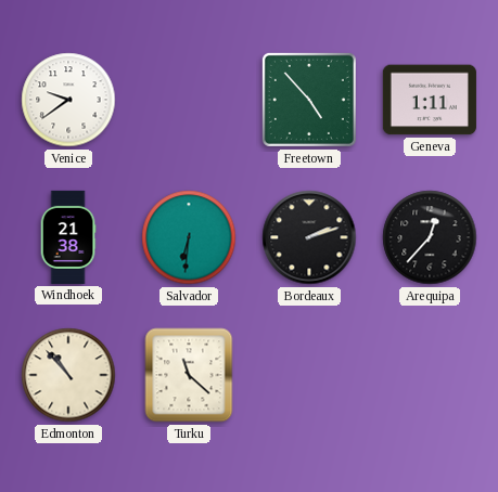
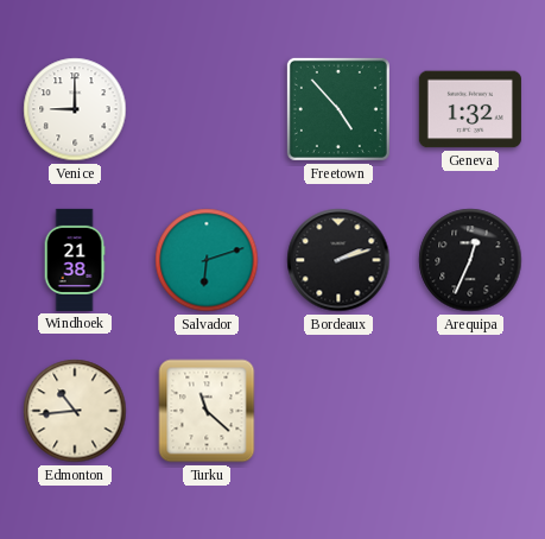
Venice: 9:39 -> 9:00 (75, 109)
Geneva: 1:11 -> 1:32 (470, 109)
Salvador: 6:31 -> 6:12 (207, 260)
Arequipa: 12:37 -> 12:34 (470, 260)
Edmonton: 10:53 -> 10:44 (75, 411)
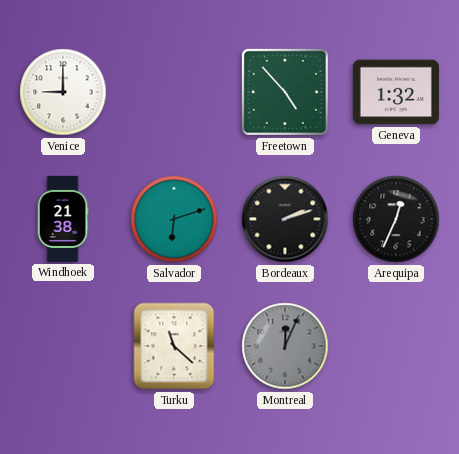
Edmonton: 10:44 -> none (75, 411)
Montreal: none -> 12:04 (285, 346)
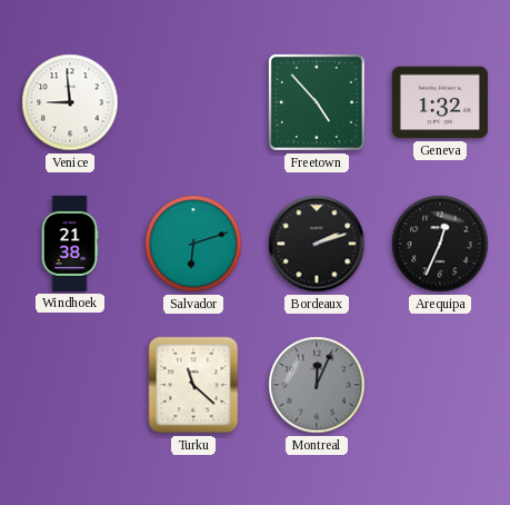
Venice: 9:00 -> 8:59 (70, 102)
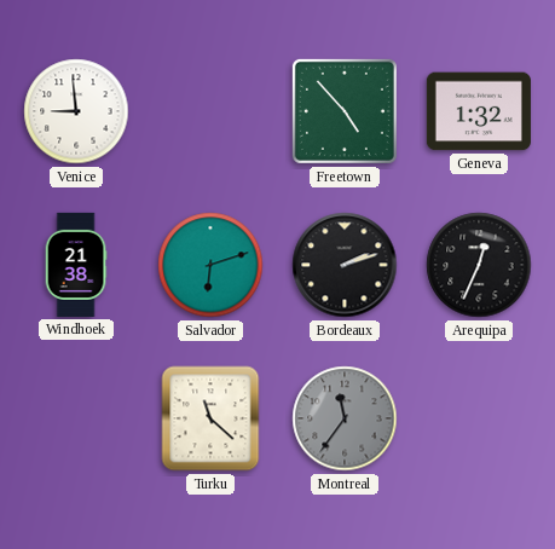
Montreal: 12:04 -> 11:36 (345, 418)
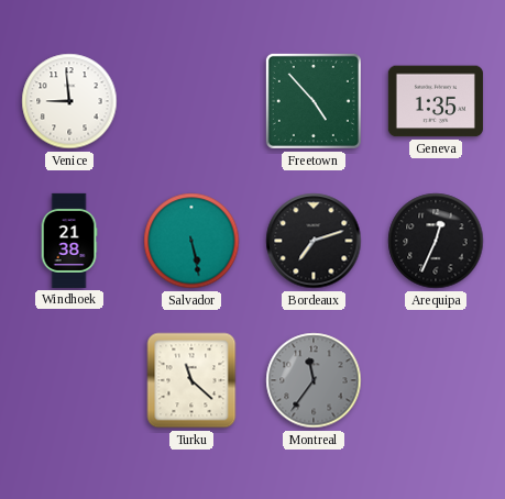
Geneva: 1:32 -> 1:35 (436, 101)
Salvador: 6:12 -> 5:28 (191, 241)
Bordeaux: 2:12 -> 7:12 (314, 241)
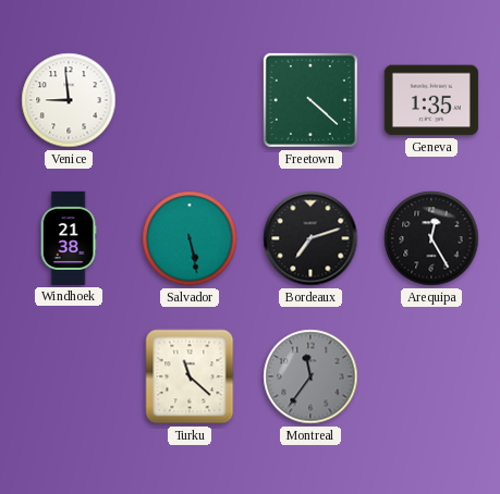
Freetown: 4:53 -> 4:22 (310, 100)
Arequipa: 12:34 -> 12:25 (431, 238)
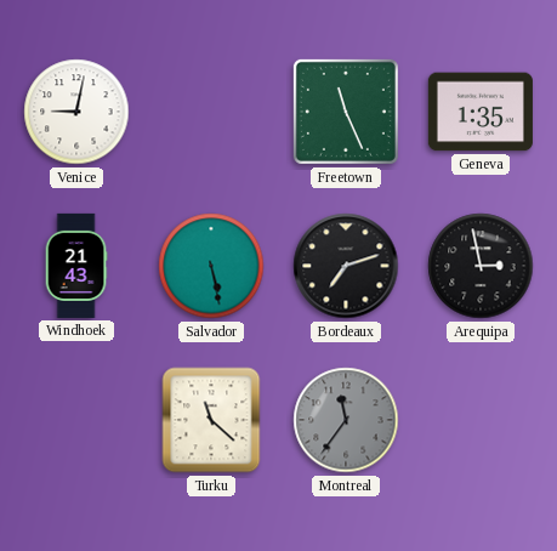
Venice: 8:59 -> 9:02 (76, 112)
Freetown: 4:22 -> 11:26 (346, 112)
Windhoek: 21:38 -> 21:43 (76, 266)
Arequipa: 12:25 -> 2:58 (481, 266)
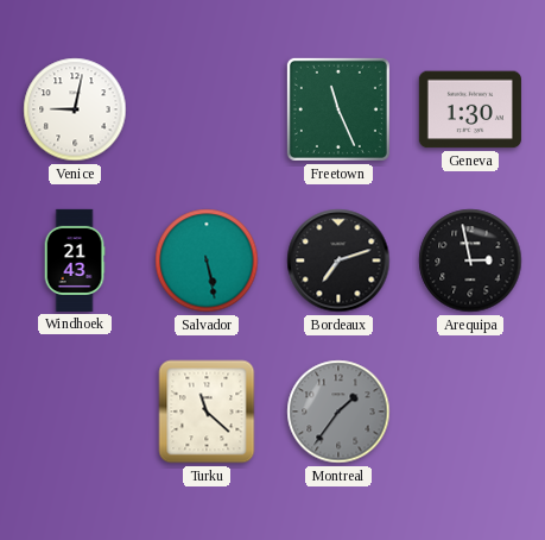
Geneva: 1:35 -> 1:30 (470, 109)
Montreal: 11:36 -> 1:36 (338, 412)
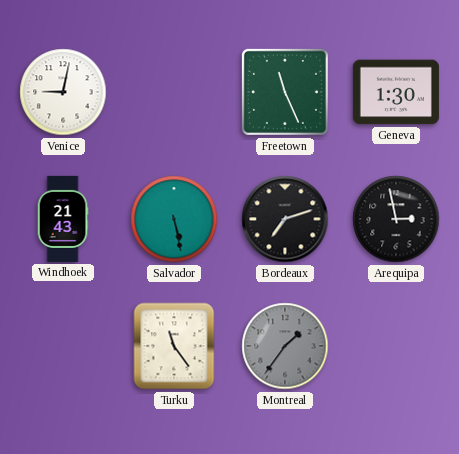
Turku: 11:22 -> 11:24 (174, 346)
